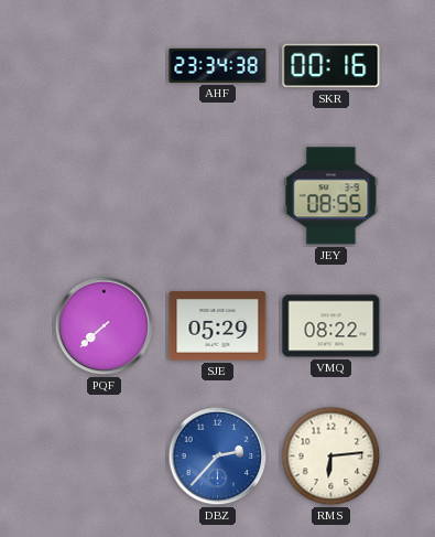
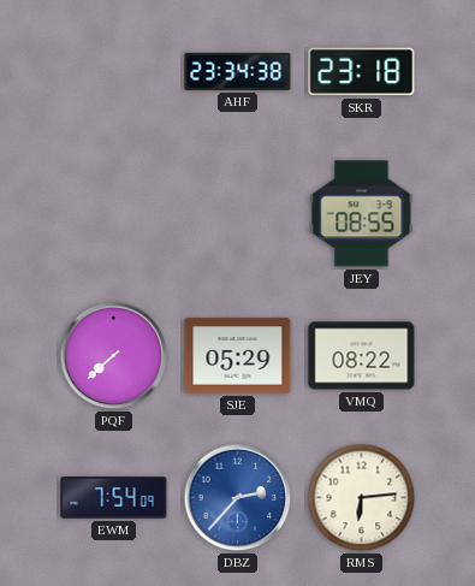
SKR: 00:16 -> 23:18 (362, 72)
EWM: none -> 7:54 (114, 498)
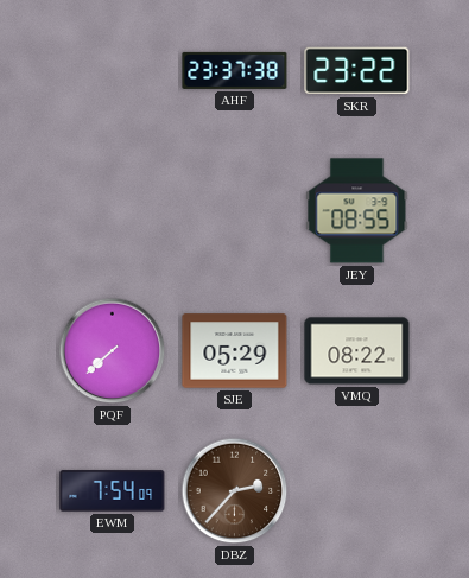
AHF: 23:34 -> 23:37 (235, 70)
SKR: 23:18 -> 23:22 (357, 71)
DBZ dial: blue -> brown (235, 491)
RMS: 6:14 -> none (362, 498)
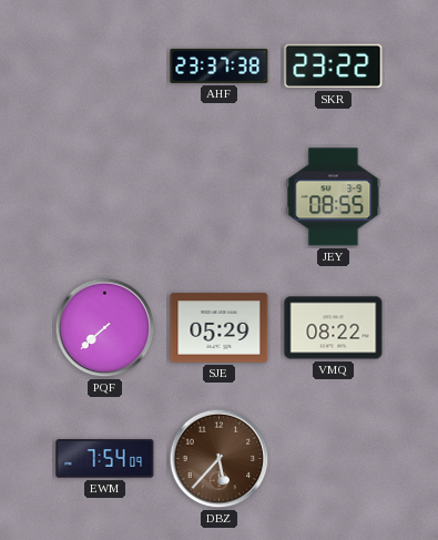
DBZ: 2:37 -> 5:37 (220, 459)
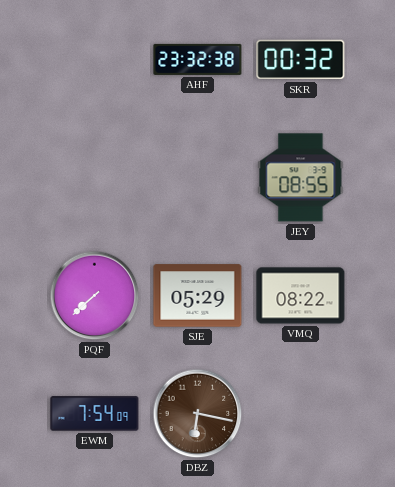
AHF: 23:37 -> 23:32 (198, 59)
SKR: 23:22 -> 00:32 (301, 60)
DBZ: 5:37 -> 6:17 (198, 414)
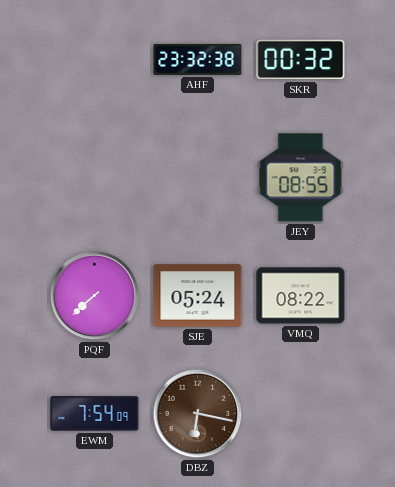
SJE: 05:29 -> 05:24 (198, 296)
